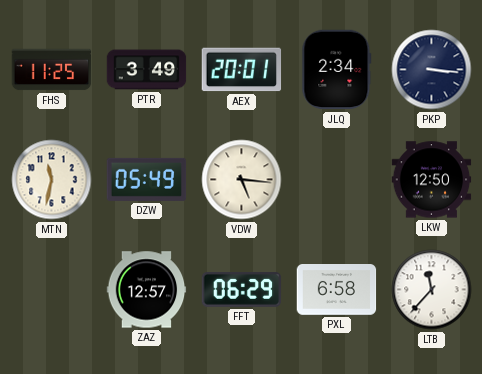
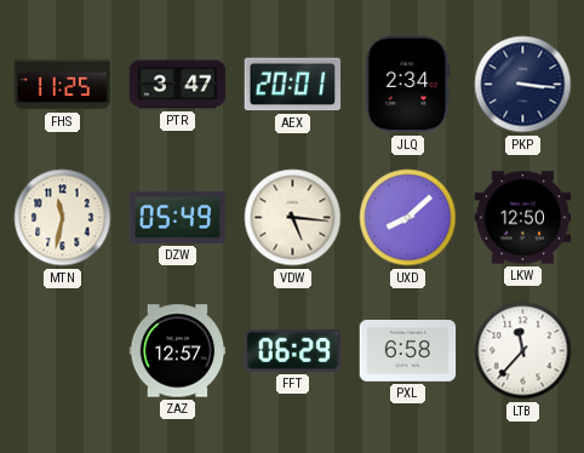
PTR: 3:49 -> 3:47 (178, 85)
UXD: none -> 8:08 (408, 218)
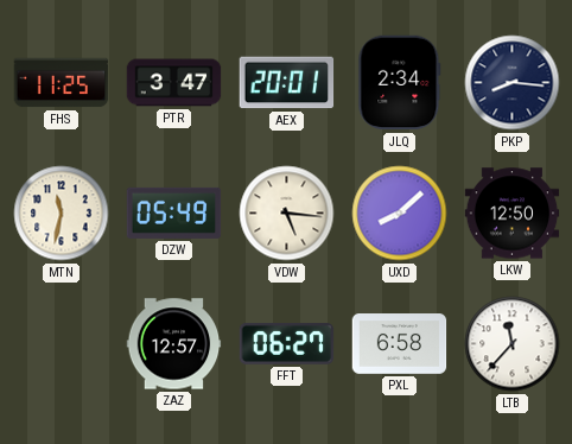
PKP: 3:16 -> 8:16 (513, 83)
FFT: 06:29 -> 06:27 (287, 344)
